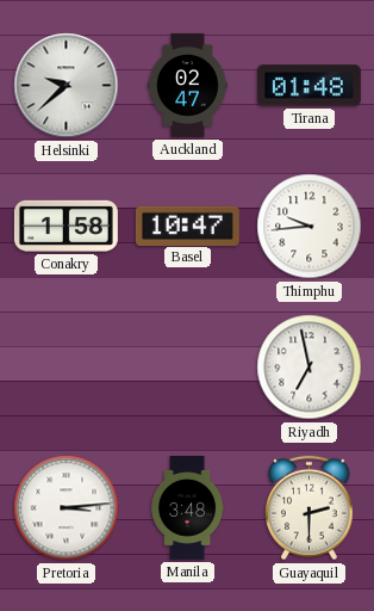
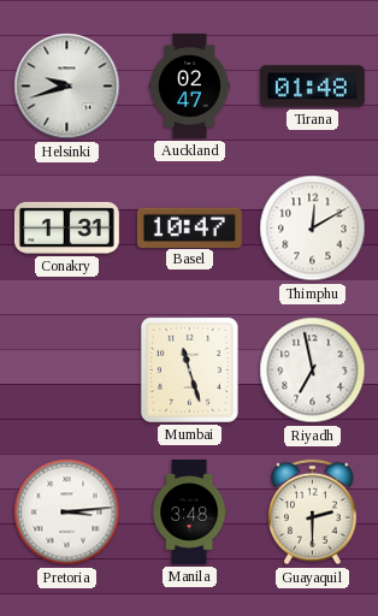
Helsinki: 9:38 -> 9:42 (67, 87)
Conakry: 1:58 -> 1:31 (66, 227)
Thimphu: 9:44 -> 12:10 (313, 229)
Mumbai: none -> 11:27 (189, 369)
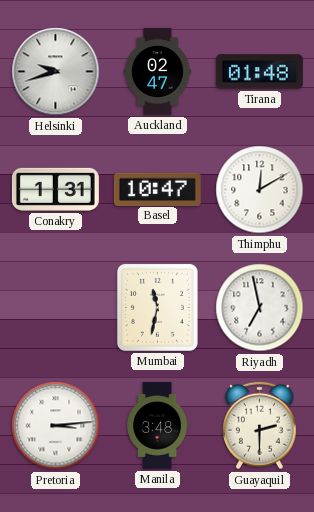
Mumbai: 11:27 -> 11:32 (157, 307)
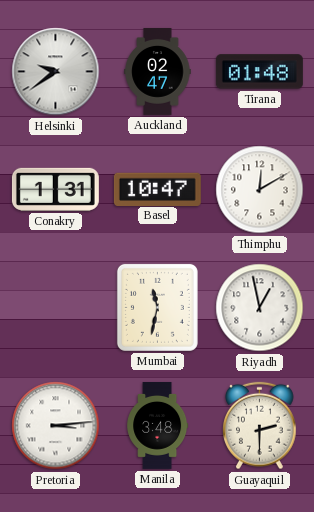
Helsinki: 9:42 -> 9:39 (56, 72)
Riyadh: 6:58 -> 12:58 (260, 308)
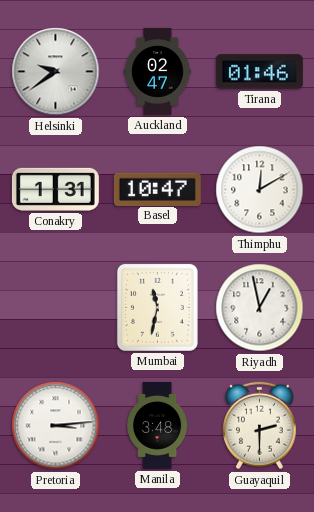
Tirana: 01:48 -> 01:46 (259, 72)
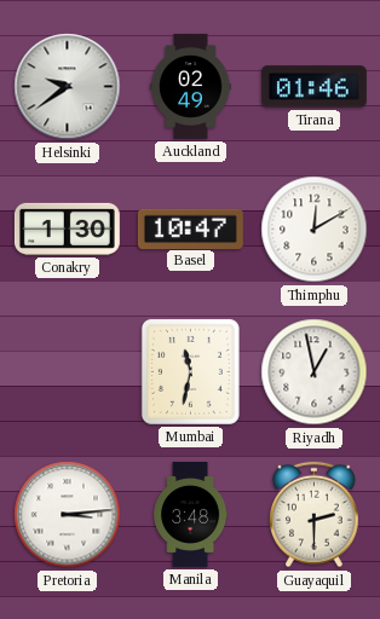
Auckland: 02:47 -> 02:49 (191, 86)
Conakry: 1:31 -> 1:30 (67, 228)
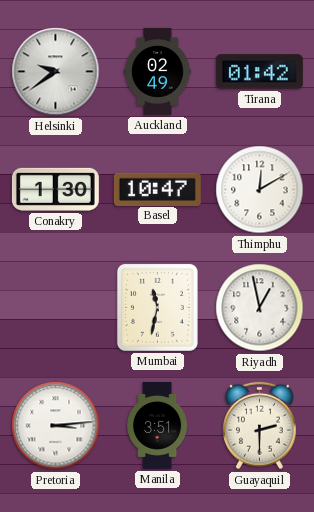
Tirana: 01:46 -> 01:42 (259, 72)
Manila: 3:48 -> 3:51 (158, 425)
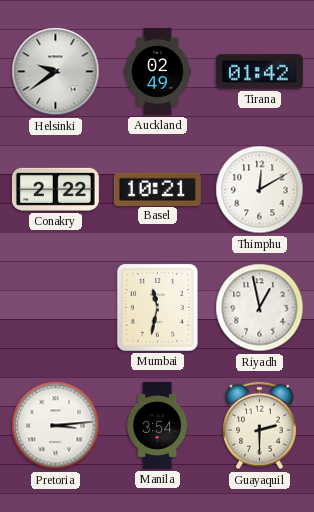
Conakry: 1:30 -> 2:22 (55, 189)
Basel: 10:47 -> 10:21 (157, 189)
Manila: 3:51 -> 3:54 (158, 425)
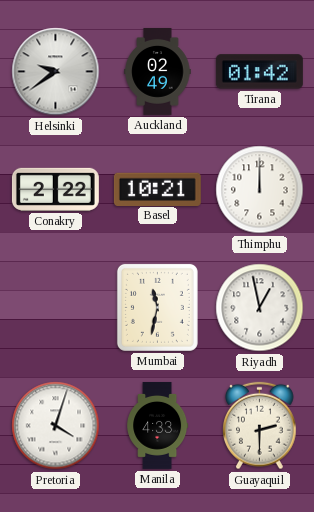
Thimphu: 12:10 -> 12:00 (260, 190)
Pretoria: 3:14 -> 4:03 (56, 426)
Manila: 3:54 -> 4:33 (158, 425)
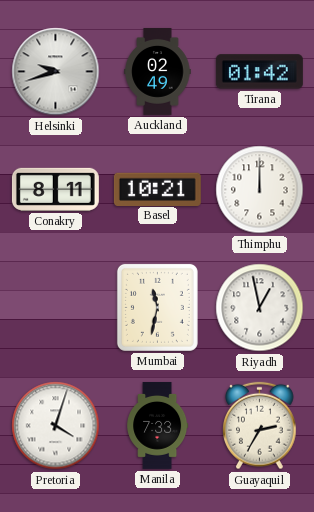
Helsinki: 9:39 -> 9:42 (56, 72)
Conakry: 2:22 -> 8:11 (55, 189)
Manila: 4:33 -> 7:33 (158, 425)
Guayaquil: 2:30 -> 2:35 (260, 426)
